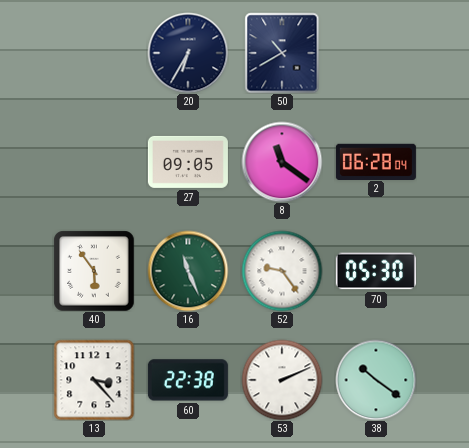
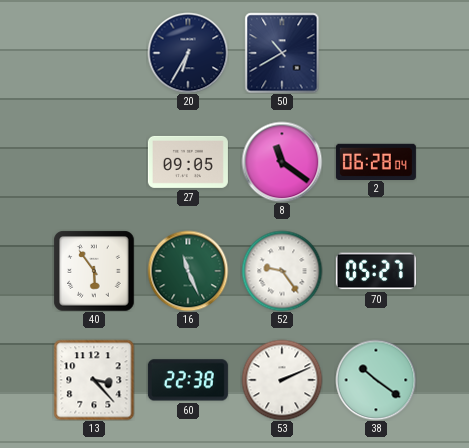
70: 05:30 -> 05:27 (376, 271)
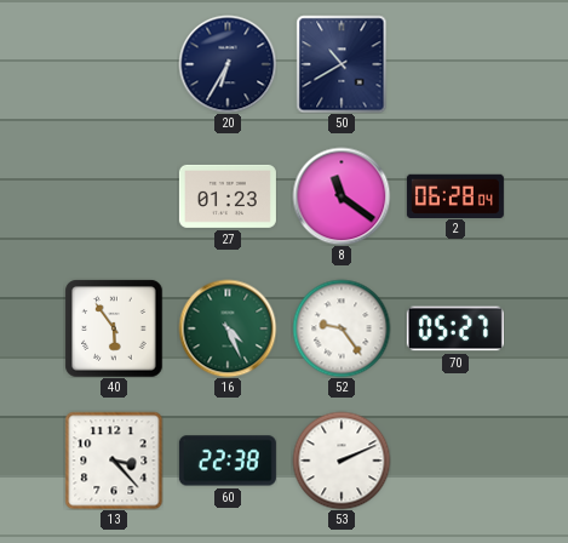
27: 09:05 -> 01:23 (228, 196)
16: 11:26 -> 4:26 (228, 328)
38: 10:21 -> none (376, 380)
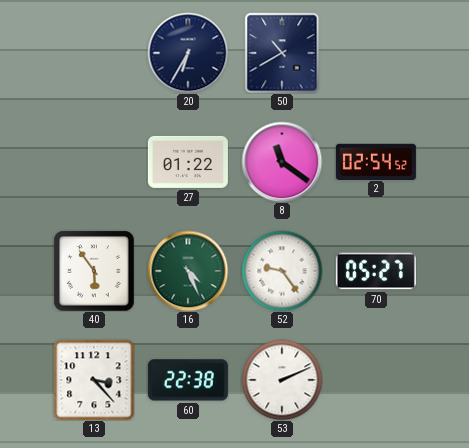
27: 01:23 -> 01:22 (188, 162)
2: 06:28 -> 02:54 (376, 161)
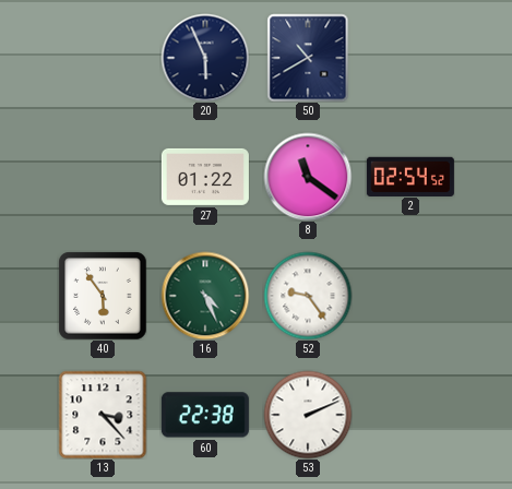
20: 6:35 -> 5:56 (205, 58)
70: 05:27 -> none (376, 271)
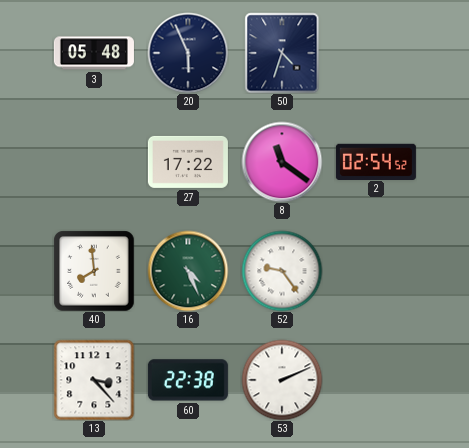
3: none -> 05:48 (94, 53)
50: 10:40 -> 4:33 (282, 53)
27: 01:22 -> 17:22 (188, 162)
40: 5:54 -> 7:59 (94, 271)
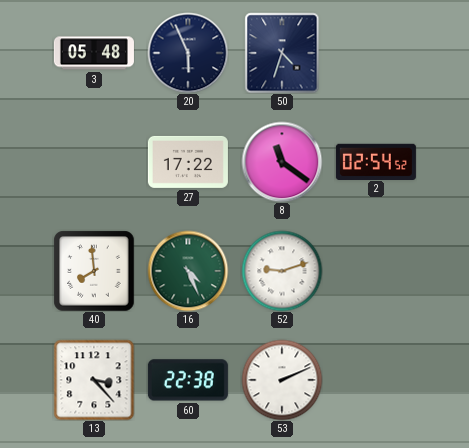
52: 9:24 -> 9:12 (282, 271)
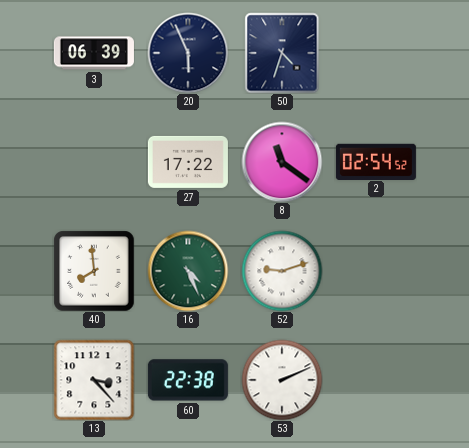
3: 05:48 -> 06:39 (94, 53)
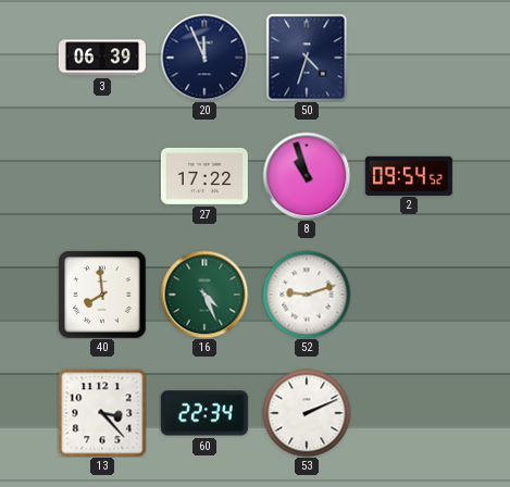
20: 5:56 -> 11:56 (204, 58)
8: 11:21 -> 10:57 (307, 176)
2: 02:54 -> 09:54 (409, 175)
60: 22:38 -> 22:34 (204, 413)
